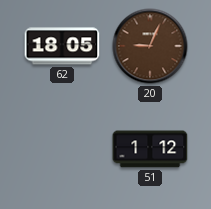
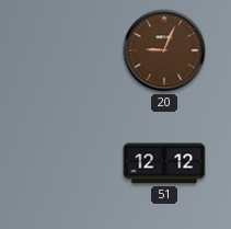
62: 18:05 -> none (62, 46)
51: 1:12 -> 12:12 (164, 163)
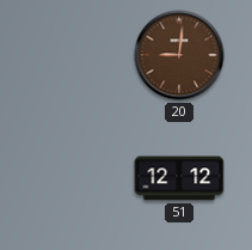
20: 9:04 -> 9:01 (179, 55)
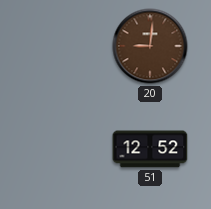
51: 12:12 -> 12:52 (150, 149)
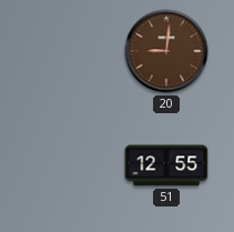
51: 12:52 -> 12:55 (166, 165)
